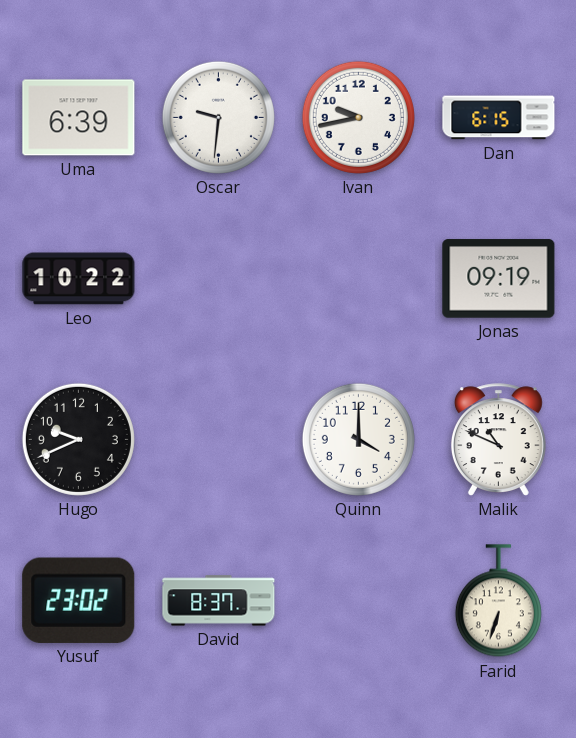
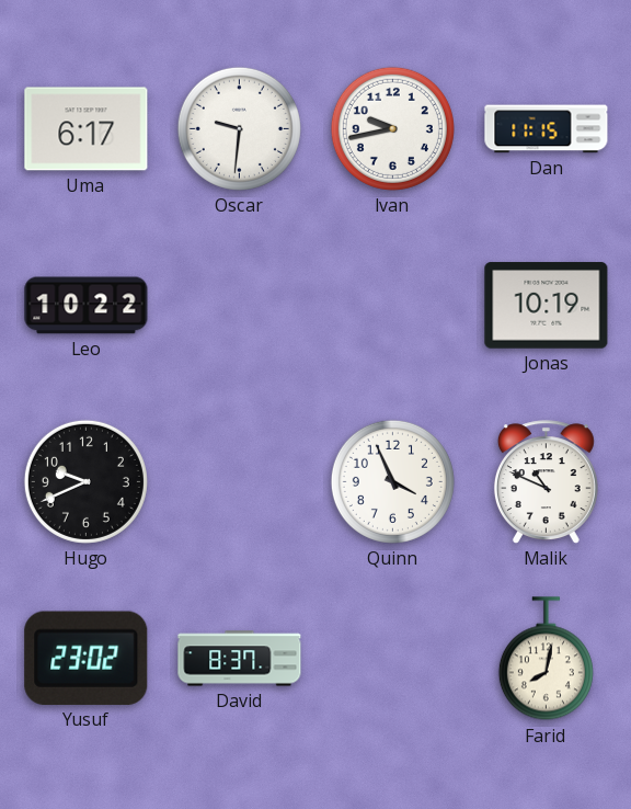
Uma: 6:39 -> 6:17 (87, 129)
Dan: 6:15 -> 11:15 (547, 129)
Jonas: 09:19 -> 10:19 (547, 306)
Quinn: 4:00 -> 3:56 (392, 481)
Farid: 6:33 -> 8:02 (546, 659)
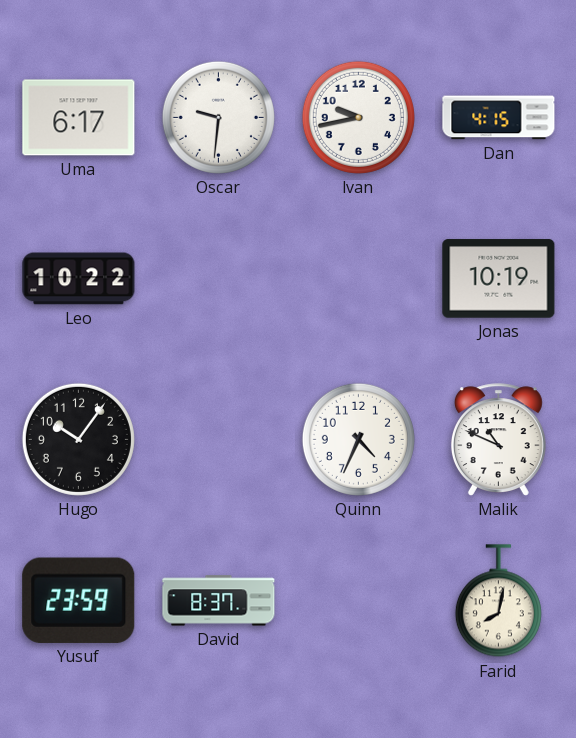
Dan: 11:15 -> 4:15 (499, 118)
Hugo: 9:41 -> 10:06 (78, 439)
Quinn: 3:56 -> 4:34 (358, 439)
Yusuf: 23:02 -> 23:59 (79, 600)
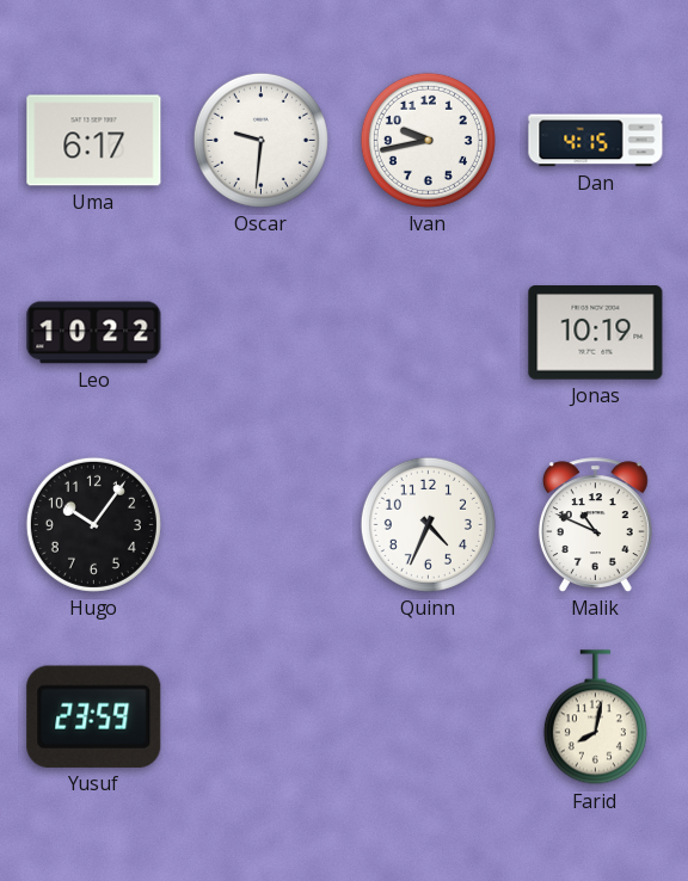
David: 8:37 -> none (219, 601)
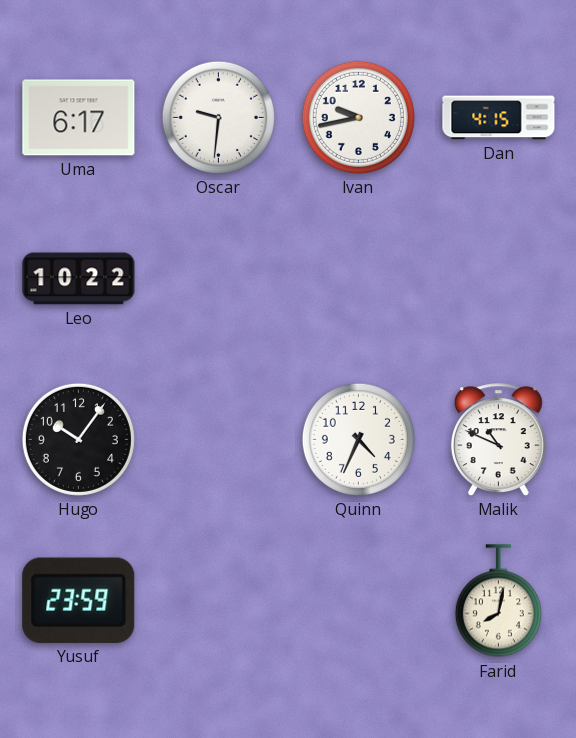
Jonas: 10:19 -> none (596, 333)
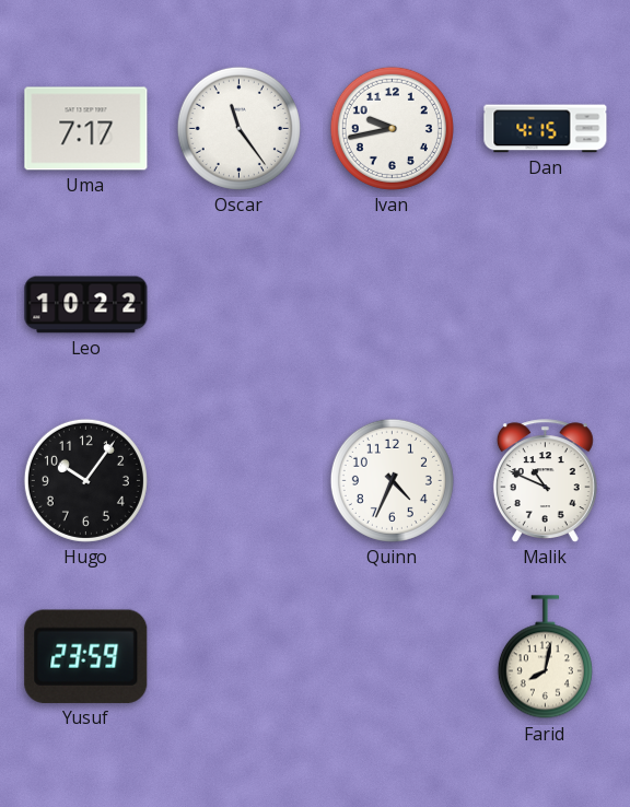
Uma: 6:17 -> 7:17 (86, 129)
Oscar: 9:31 -> 11:24 (238, 128)
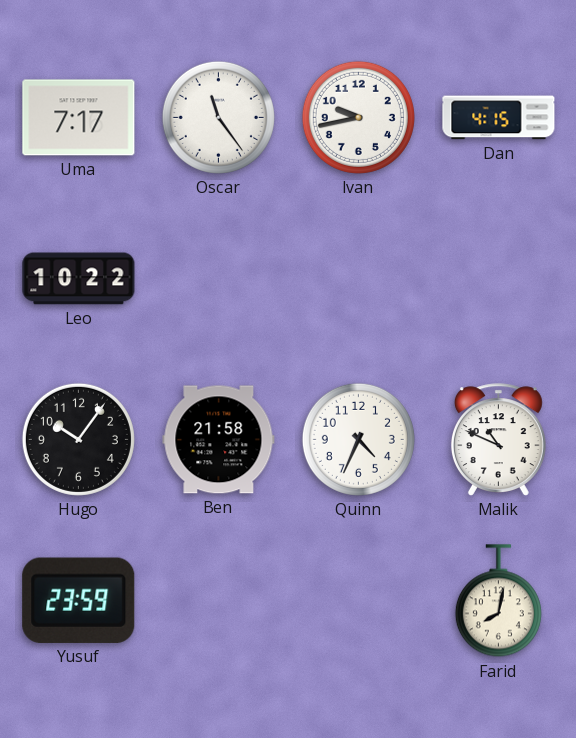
Ben: none -> 21:58 (219, 440)
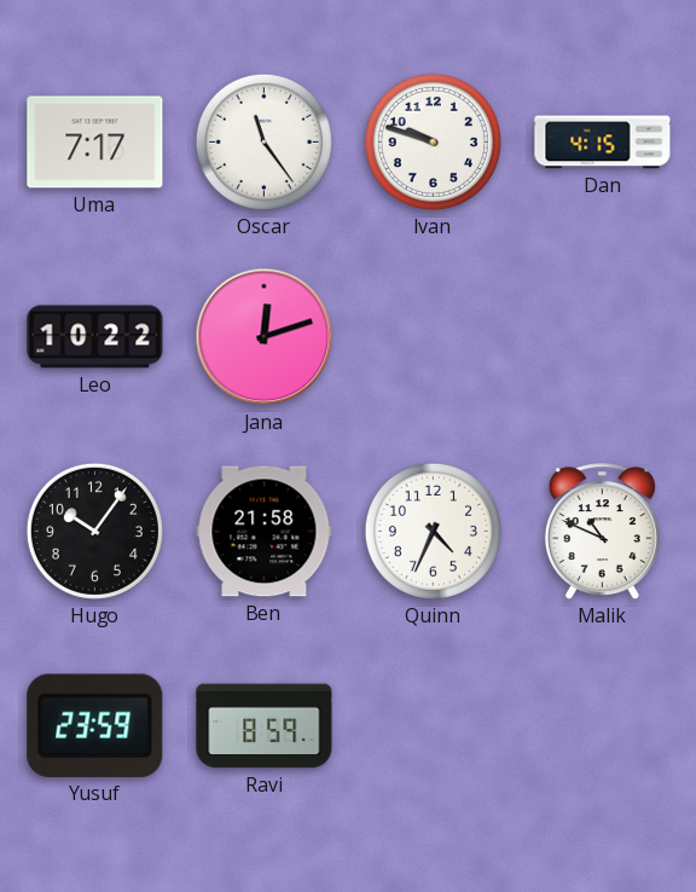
Ivan: 9:43 -> 9:48 (433, 141)
Jana: none -> 12:12 (265, 337)
Ravi: none -> 8:59 (265, 726)
Farid: 8:02 -> none (498, 601)
